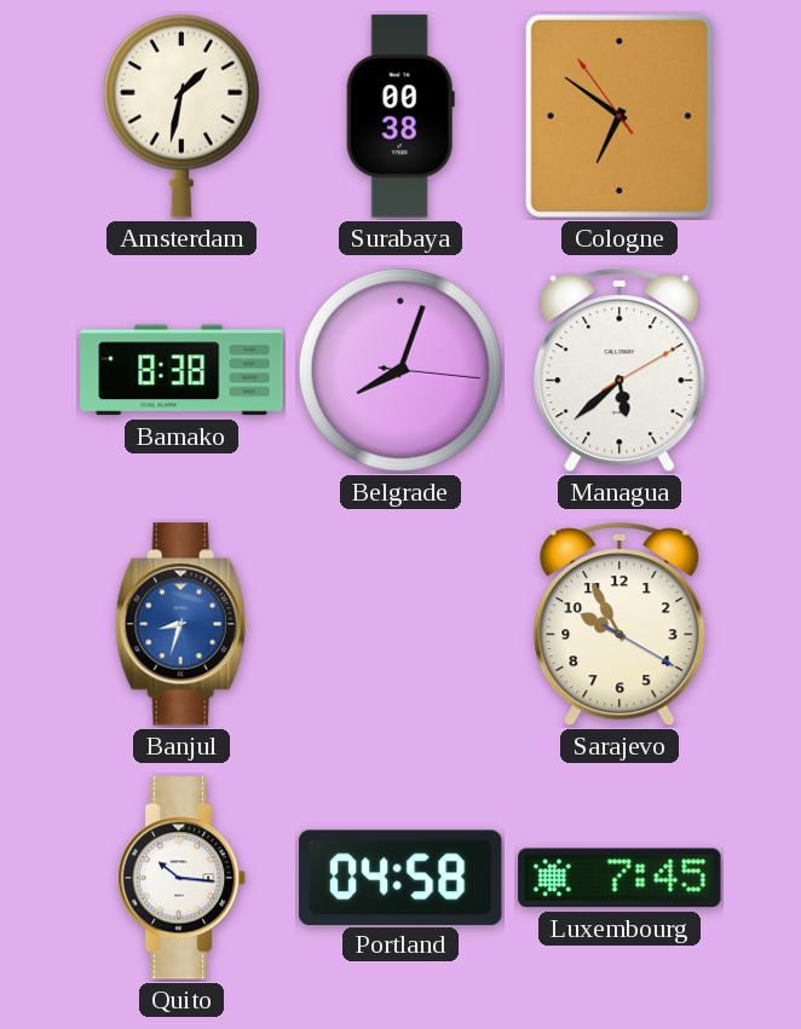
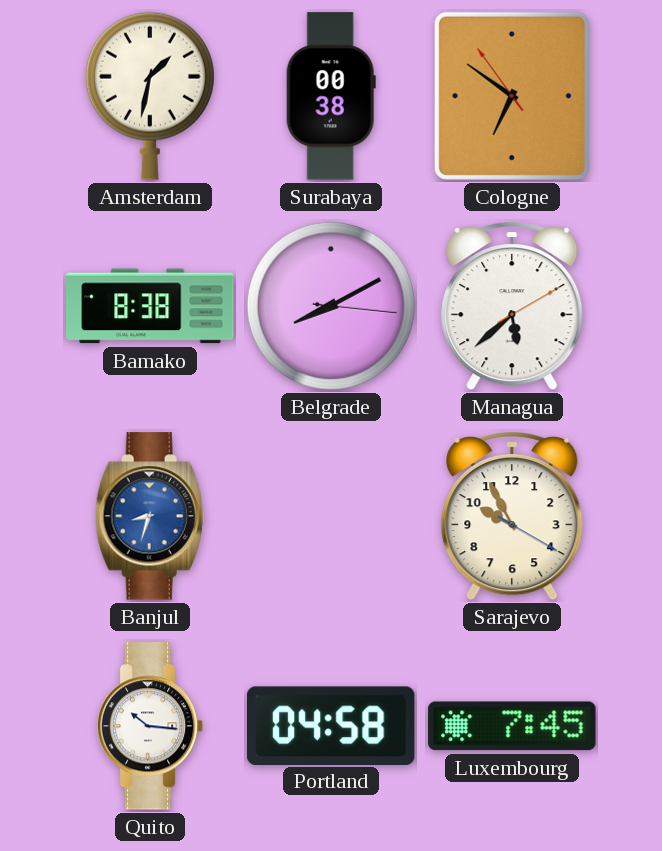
Belgrade: 8:03 -> 8:10 (331, 306)
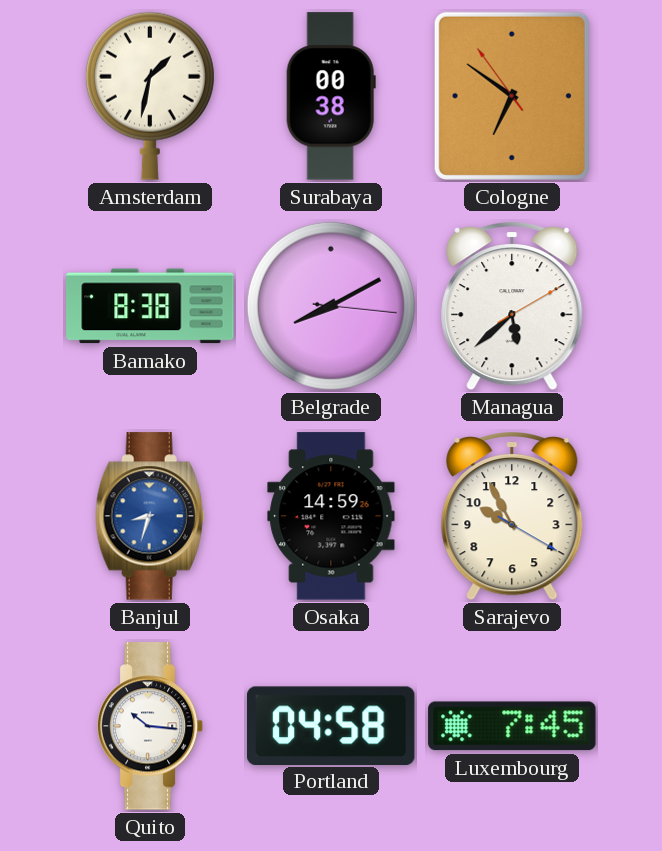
Osaka: none -> 14:59 (331, 516)
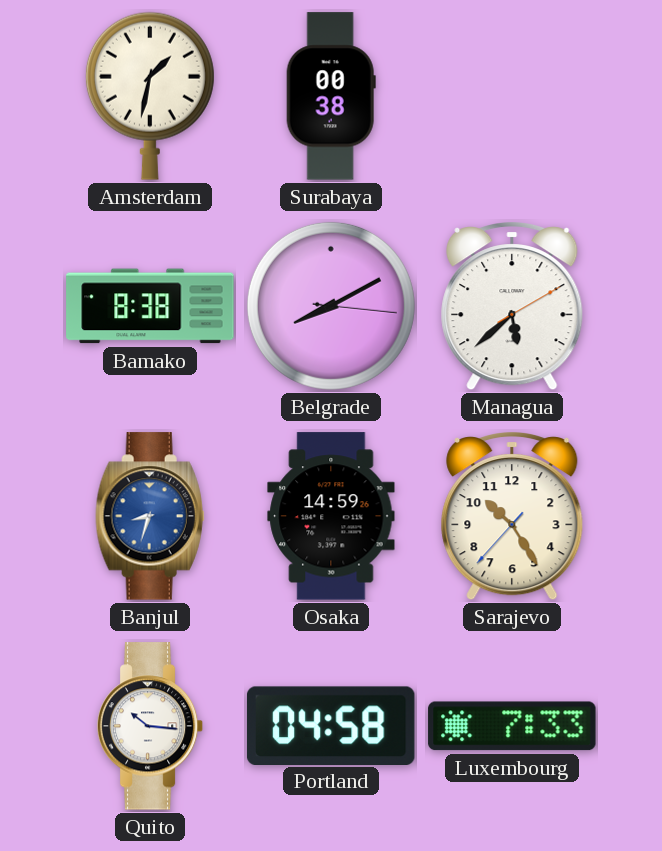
Cologne: 6:50 -> none (512, 96)
Sarajevo: 9:55 -> 10:24 (512, 517)
Luxembourg: 7:45 -> 7:33 (512, 726)
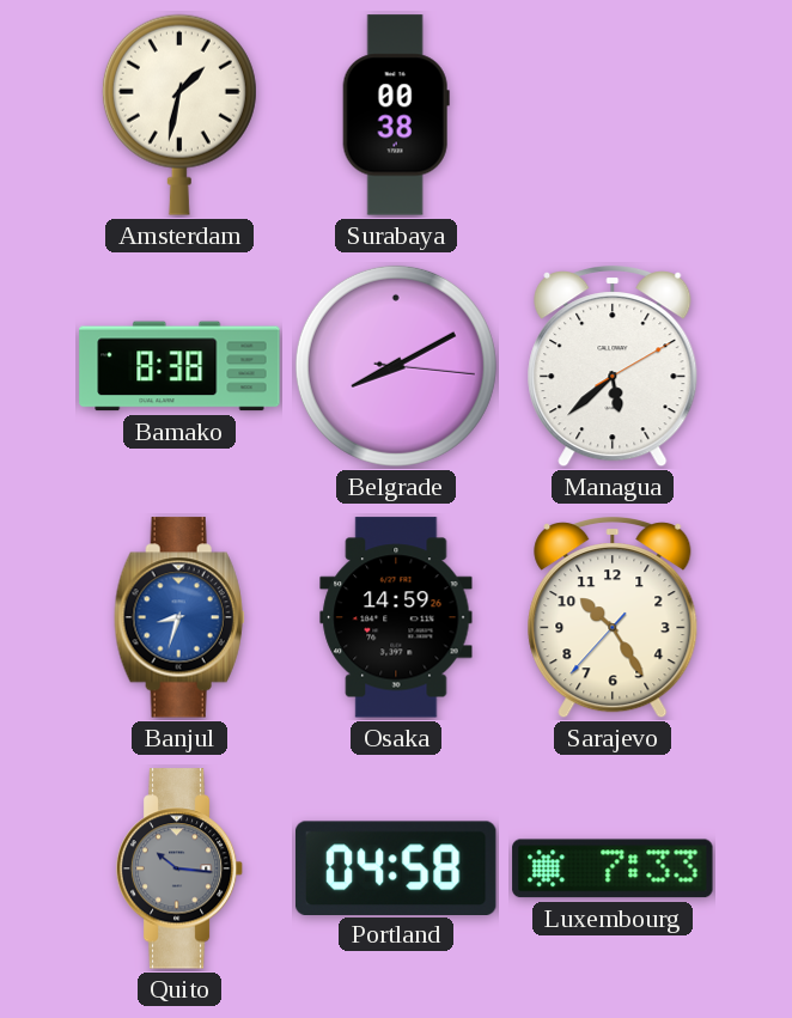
Quito dial: white -> grey (179, 868)
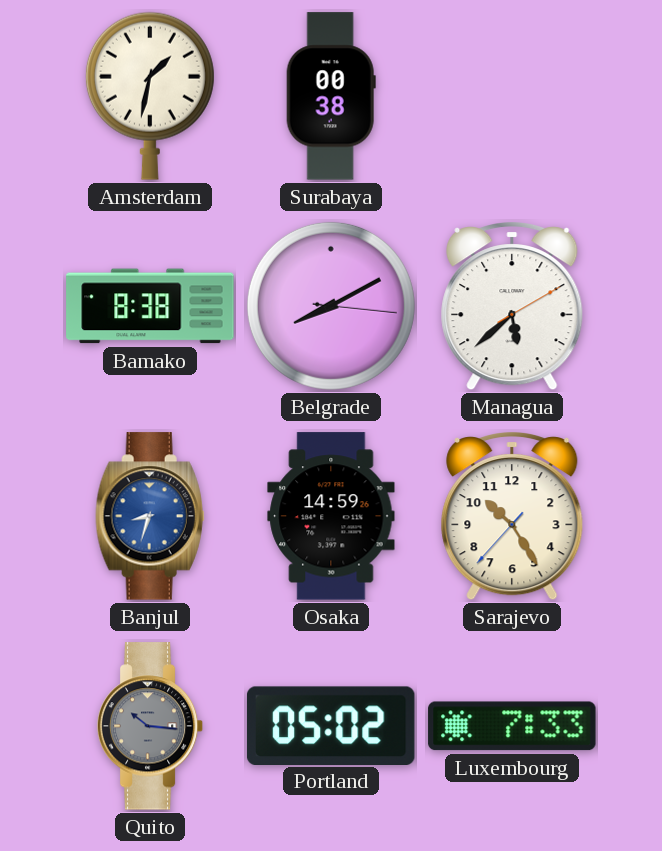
Portland: 04:58 -> 05:02 (331, 725)
